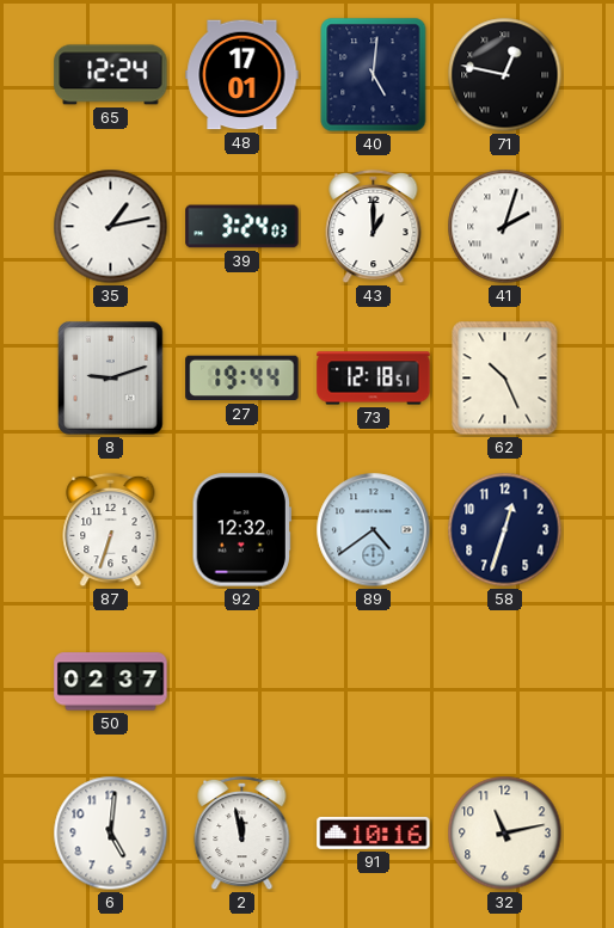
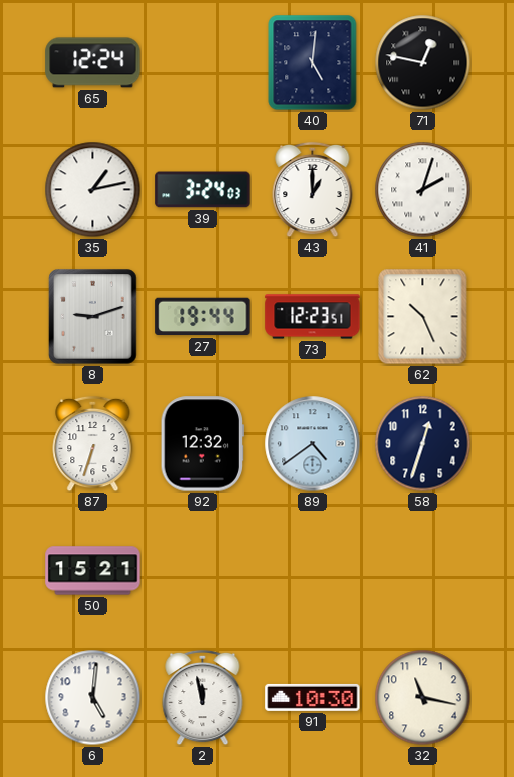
48: 17:01 -> none (242, 75)
73: 12:18 -> 12:23 (313, 317)
50: 02:37 -> 15:21 (93, 571)
91: 10:16 -> 10:30 (313, 697)
32: 11:13 -> 11:17 (423, 698)
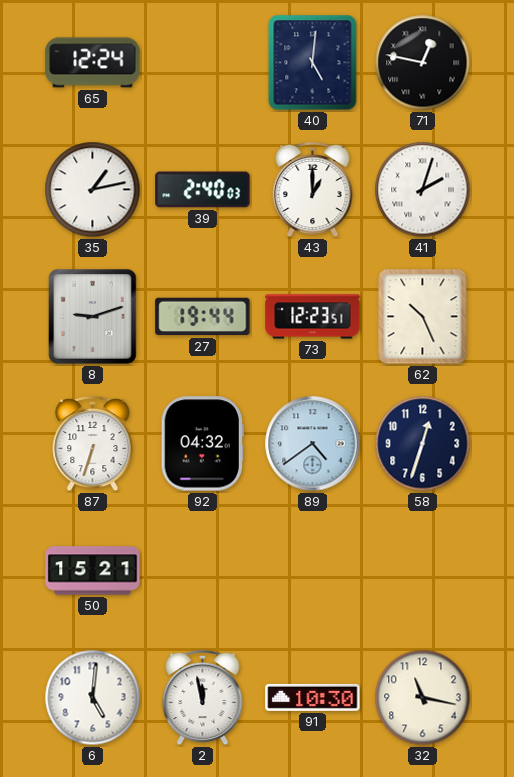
39: 3:24 -> 2:40 (203, 190)
92: 12:32 -> 04:32 (202, 444)
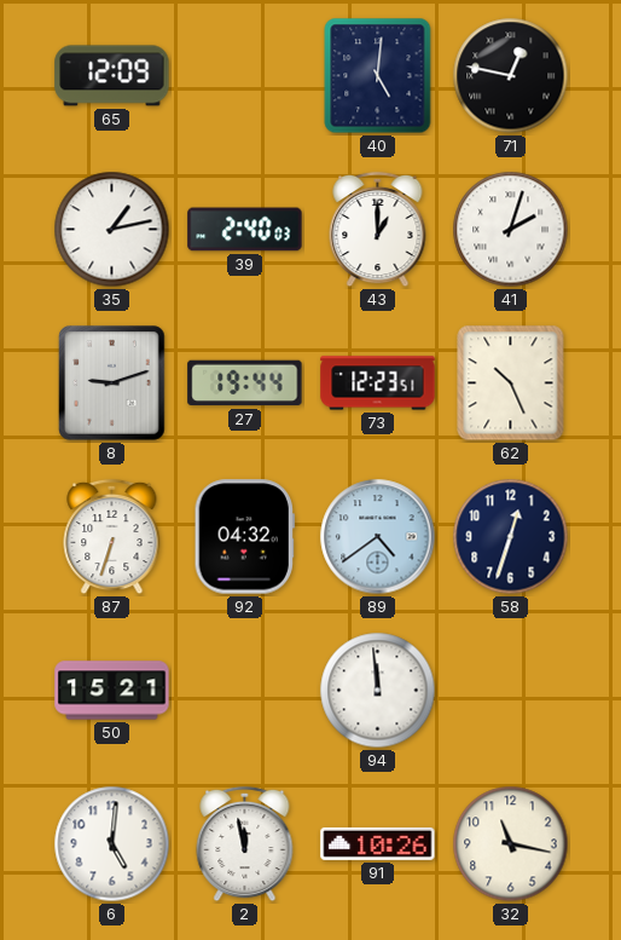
65: 12:24 -> 12:09 (112, 76)
94: none -> 11:59 (378, 691)
91: 10:30 -> 10:26 (378, 843)
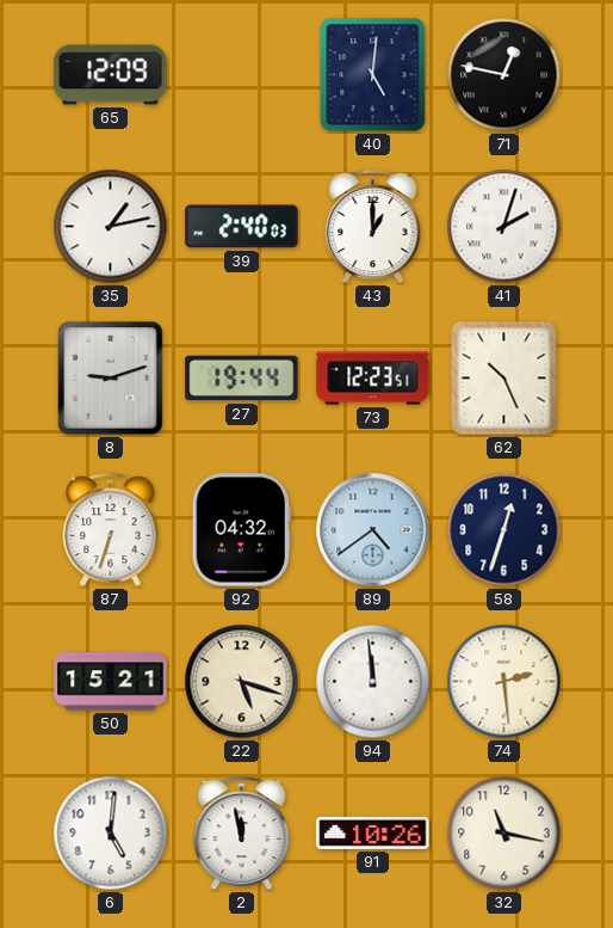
22: none -> 5:18 (242, 682)
74: none -> 2:29 (504, 682)
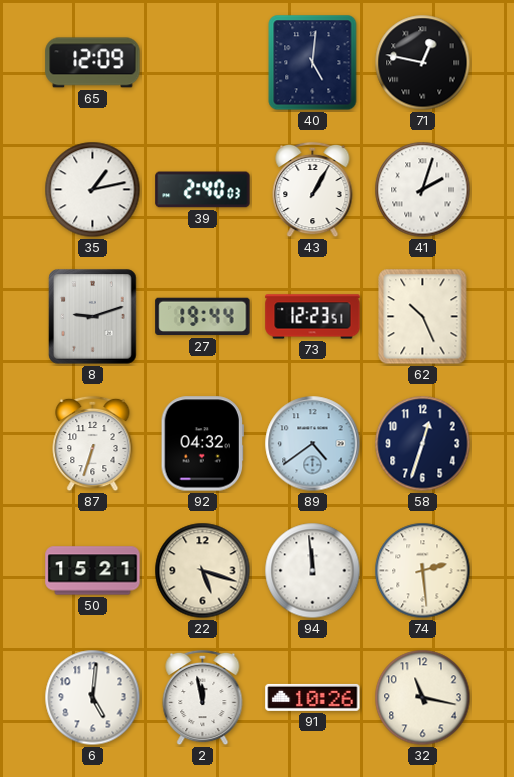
43: 1:00 -> 1:05 (313, 190)
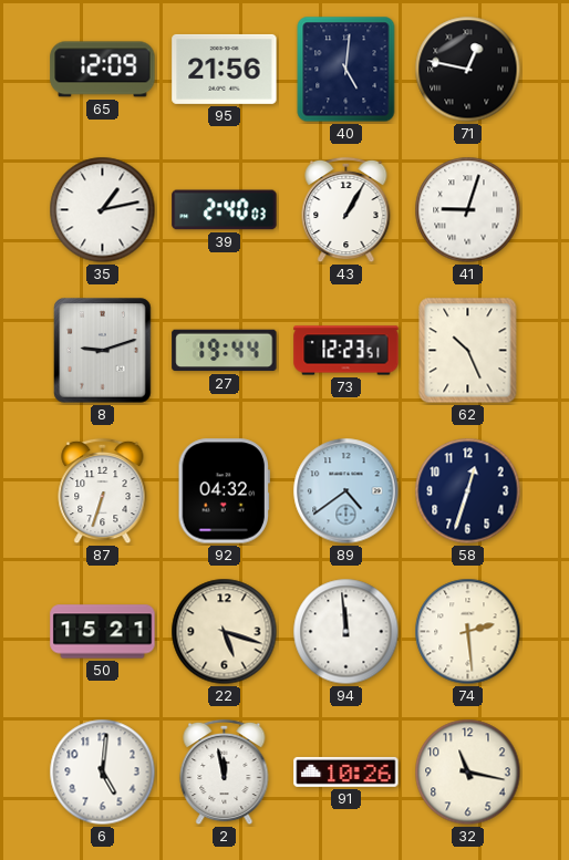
95: none -> 21:56 (225, 69)
41: 2:03 -> 9:03 (468, 210)
